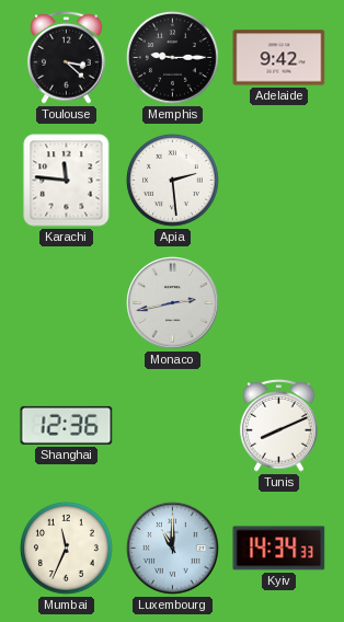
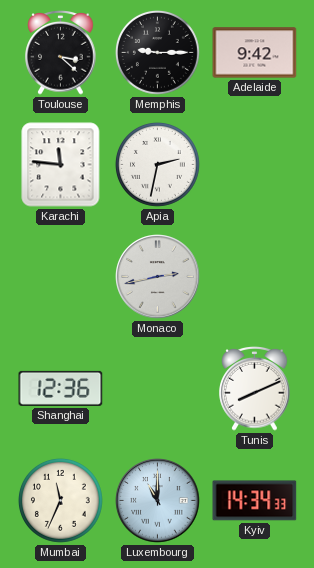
Apia: 2:29 -> 2:32 (157, 164)
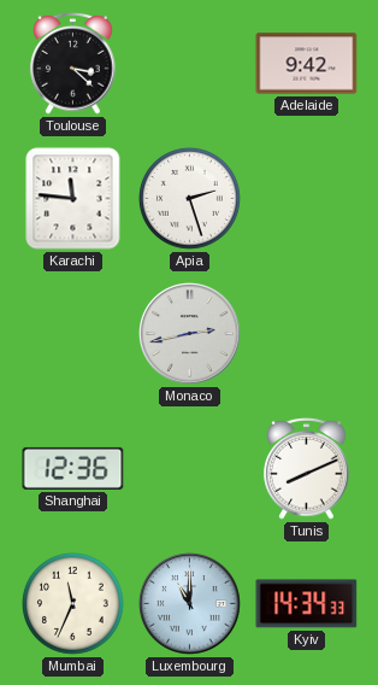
Memphis: 9:15 -> none (157, 52)
Apia: 2:32 -> 2:27 (189, 198)
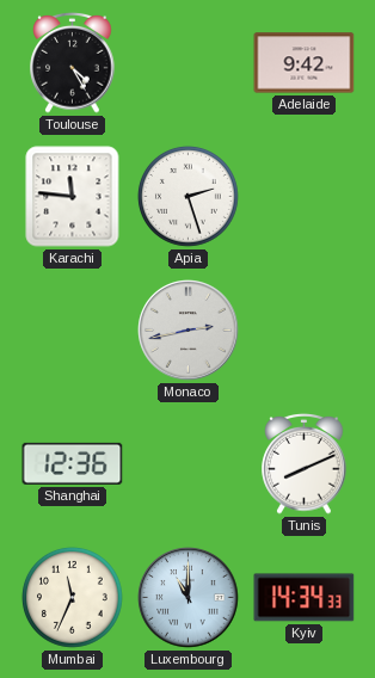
Toulouse: 3:22 -> 4:25 (73, 63)
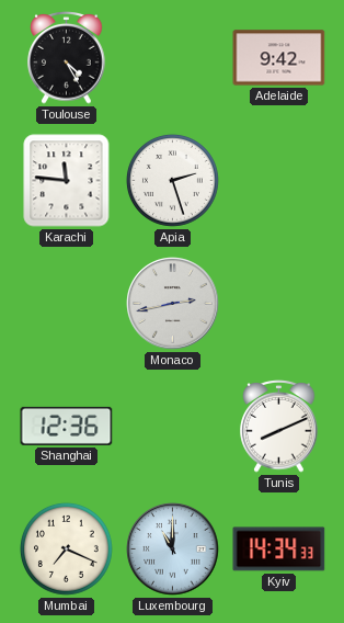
Mumbai: 11:34 -> 7:19 (66, 548)
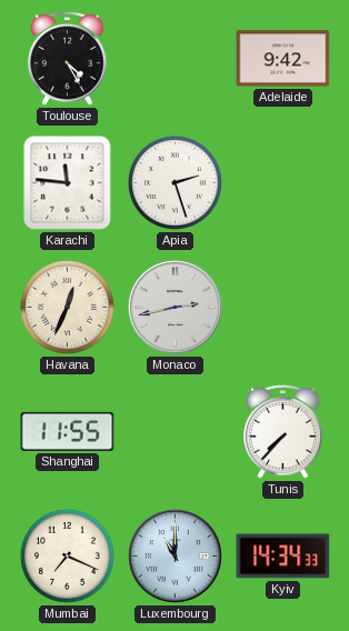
Havana: none -> 12:34 (67, 307)
Shanghai: 12:36 -> 11:55 (68, 431)
Tunis: 8:11 -> 7:37 (283, 432)
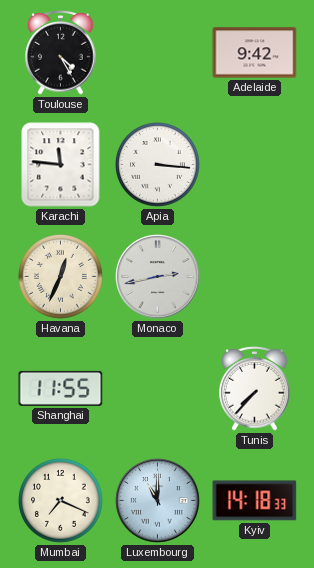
Apia: 2:27 -> 3:16 (157, 164)
Kyiv: 14:34 -> 14:18 (255, 501)
